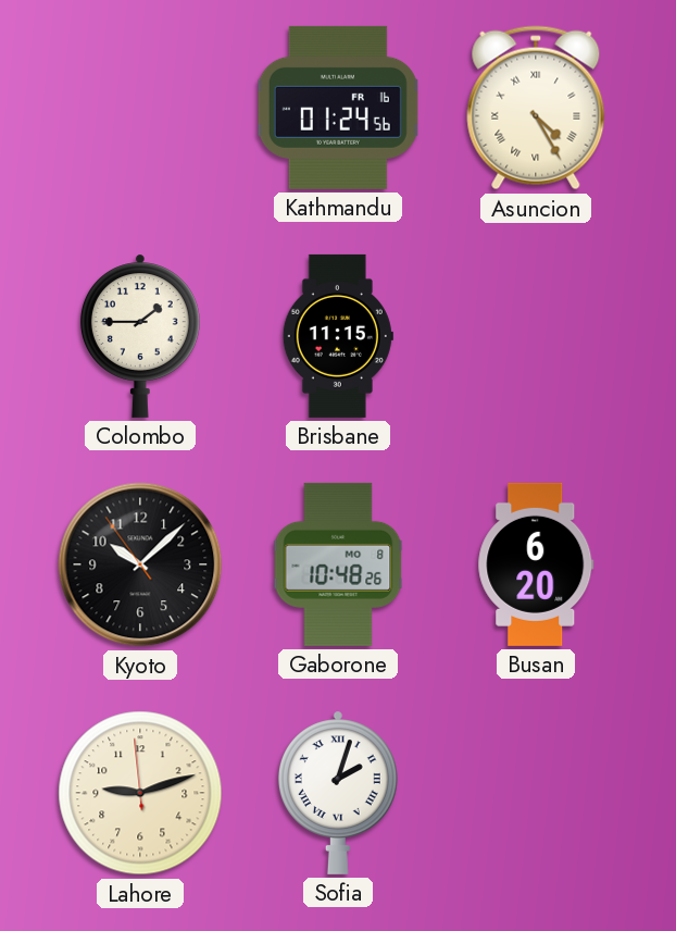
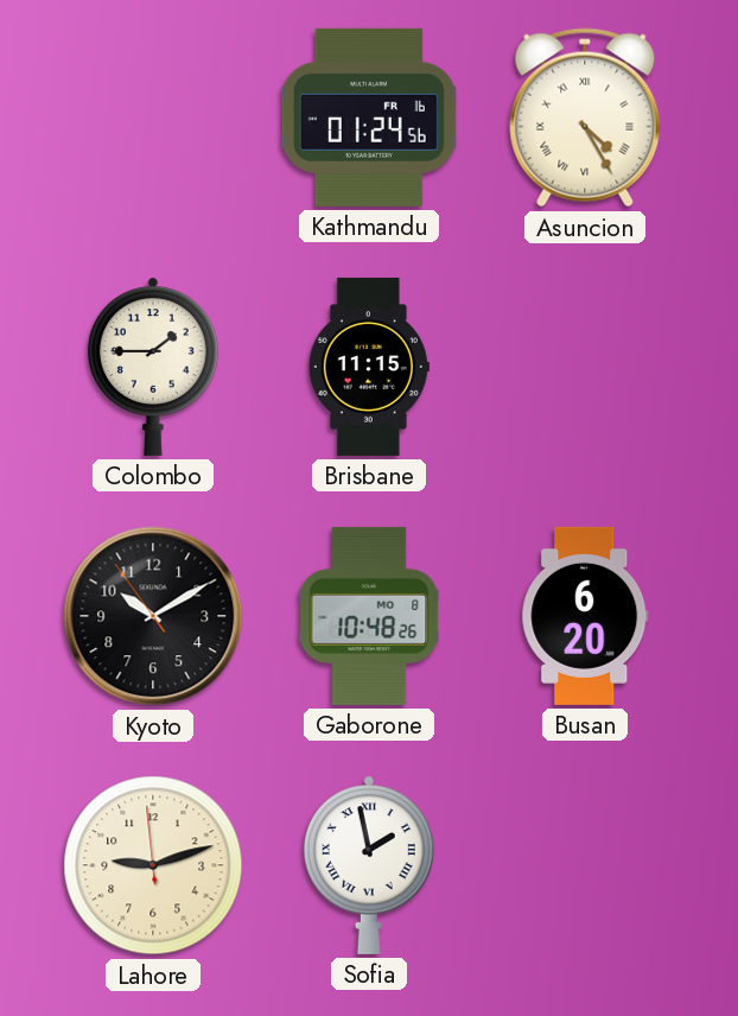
Kyoto: 10:07 -> 10:09 (153, 616)
Sofia: 2:03 -> 1:58 (369, 865)
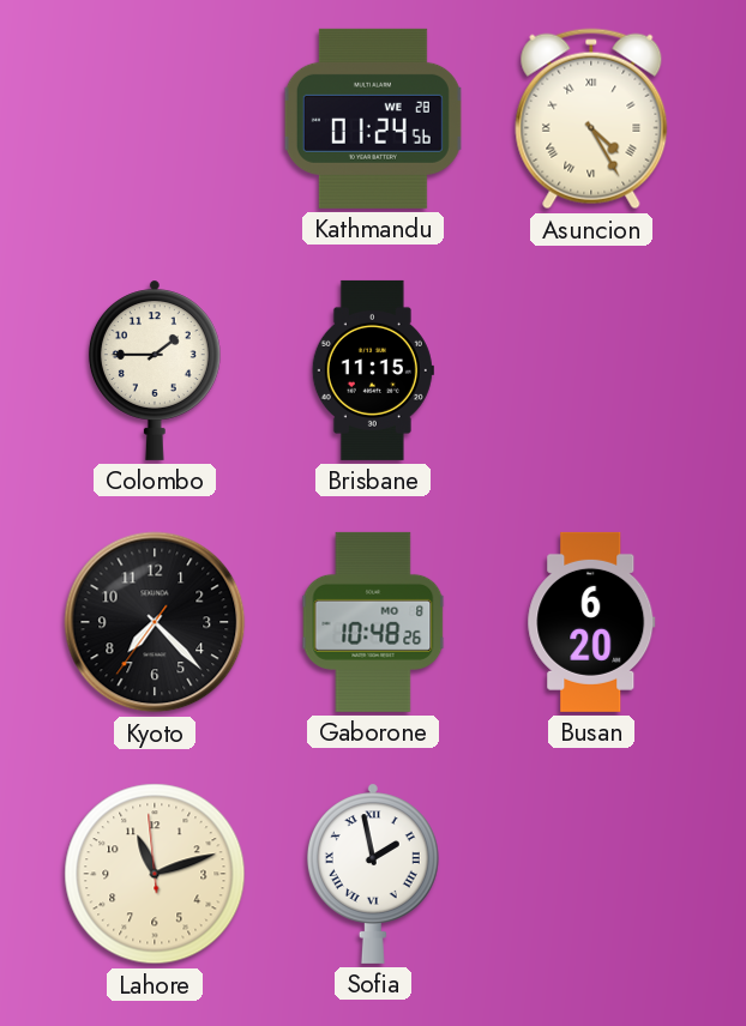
Kathmandu date: FR 16 -> WE 28 (373, 119)
Kyoto: 10:09 -> 7:22 (155, 622)
Lahore: 9:11 -> 11:11 (155, 874)
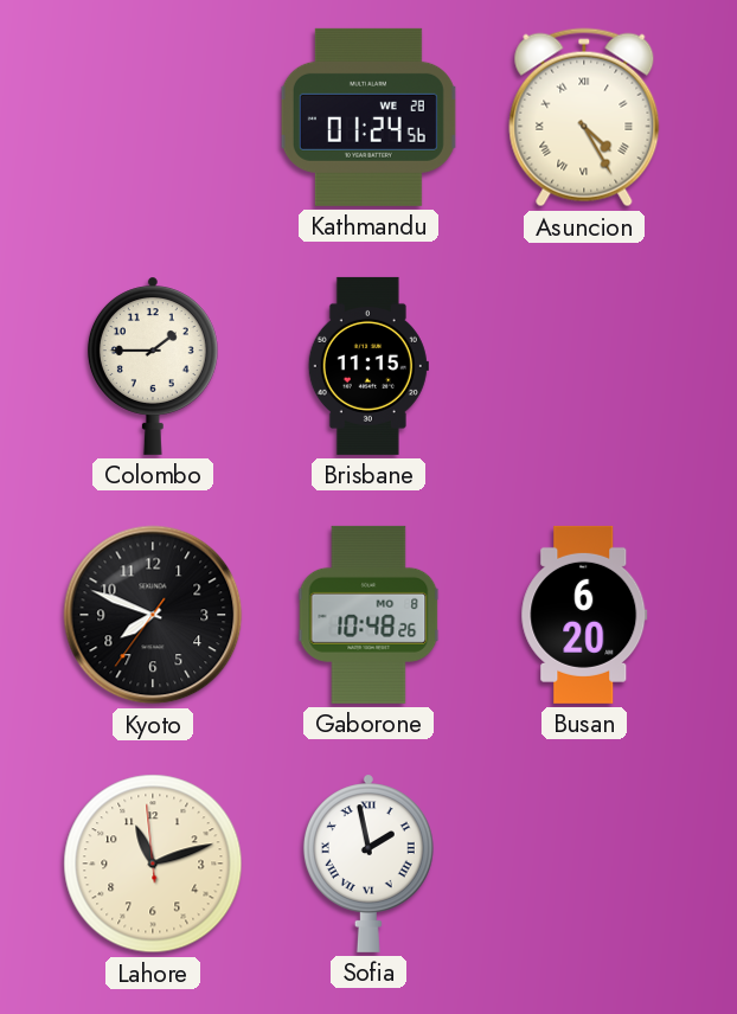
Kyoto: 7:22 -> 7:48 (153, 615)
